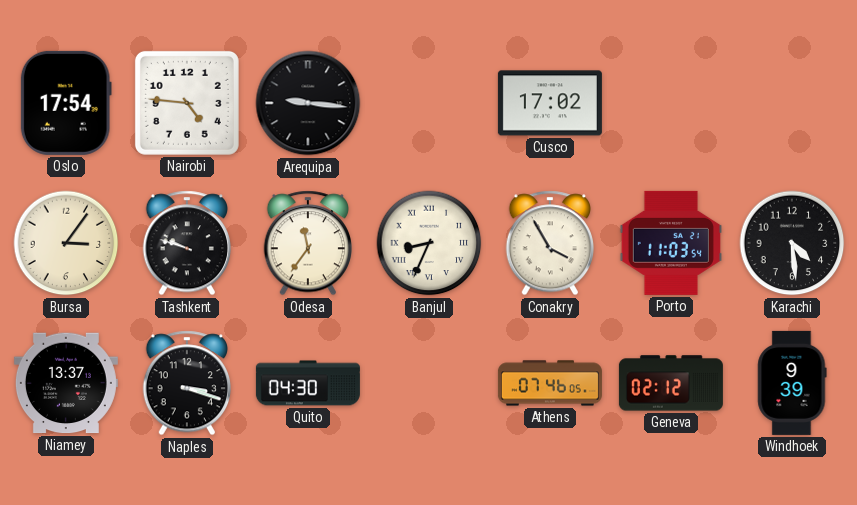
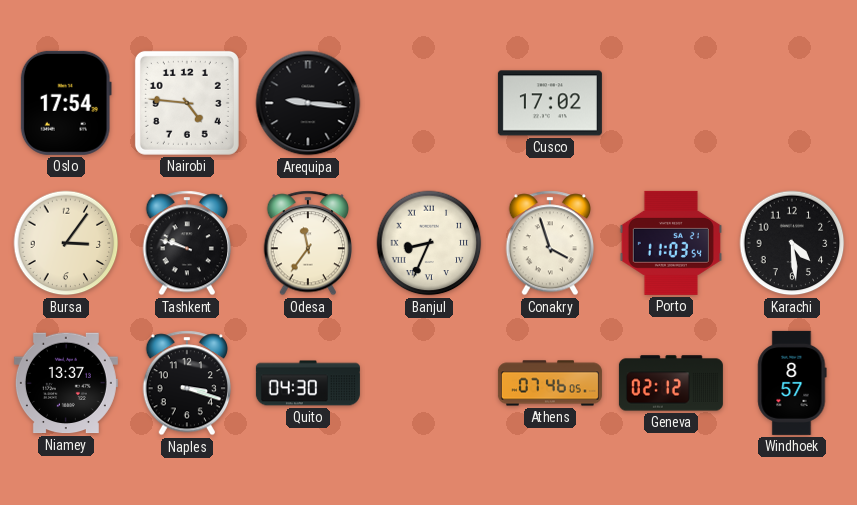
Conakry: 3:55 -> 3:57 (549, 243)
Windhoek: 9:39 -> 8:57 (792, 383)
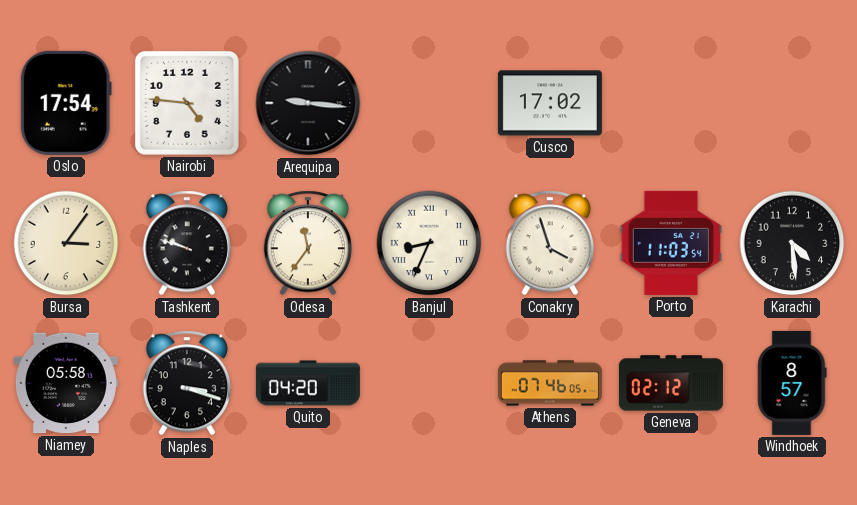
Niamey: 13:37 -> 05:58 (66, 383)
Quito: 04:30 -> 04:20 (308, 383)
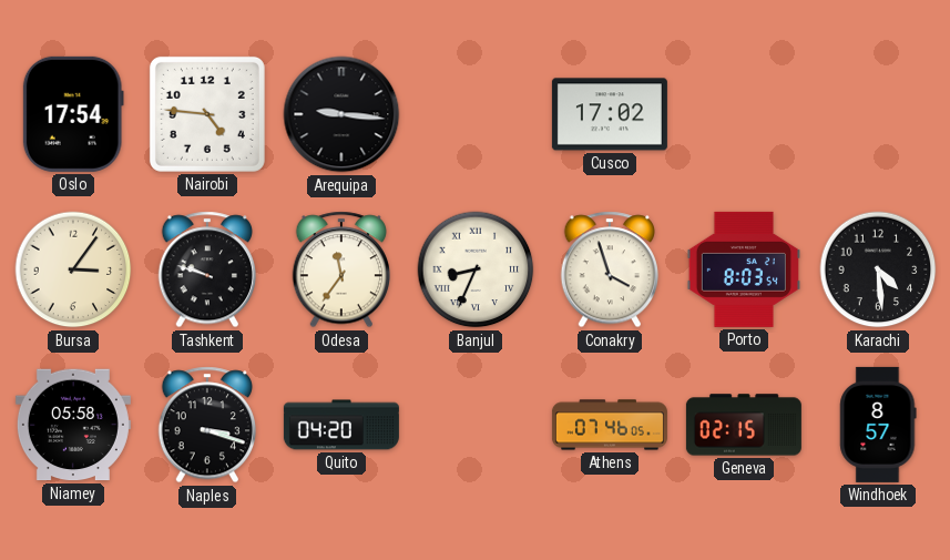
Porto: 11:03 -> 8:03 (744, 269)
Geneva: 02:12 -> 02:15 (744, 425)
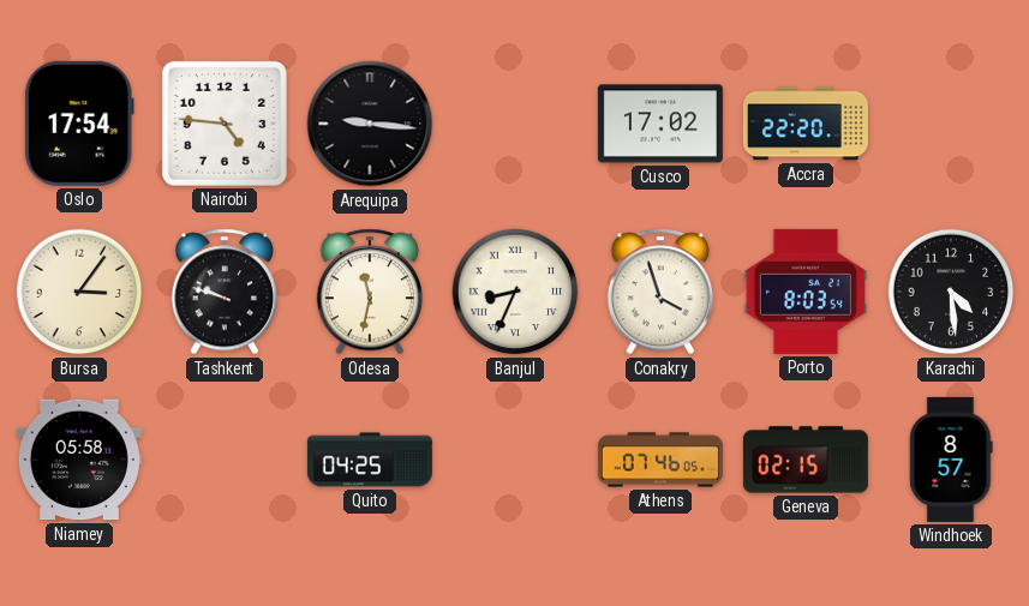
Accra: none -> 22:20 (806, 124)
Odesa: 11:36 -> 11:32 (369, 292)
Naples: 3:18 -> none (206, 425)
Quito: 04:20 -> 04:25 (370, 460)
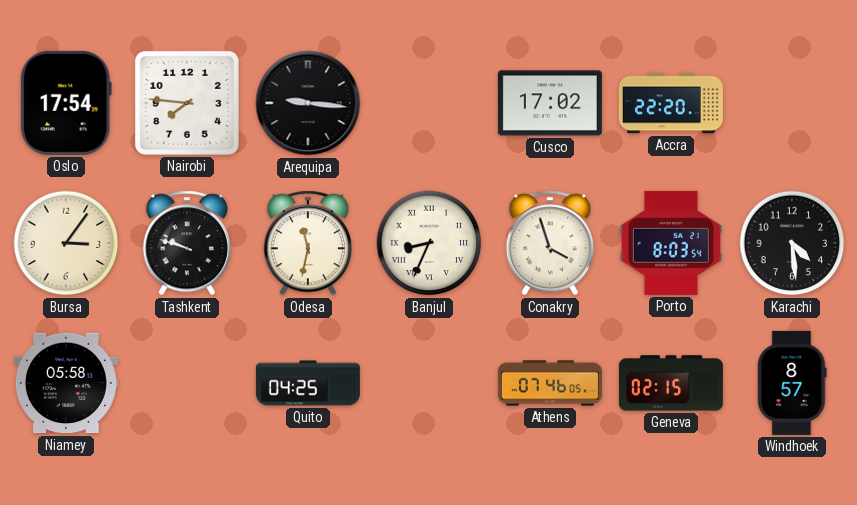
Nairobi: 4:46 -> 7:46 (187, 103)
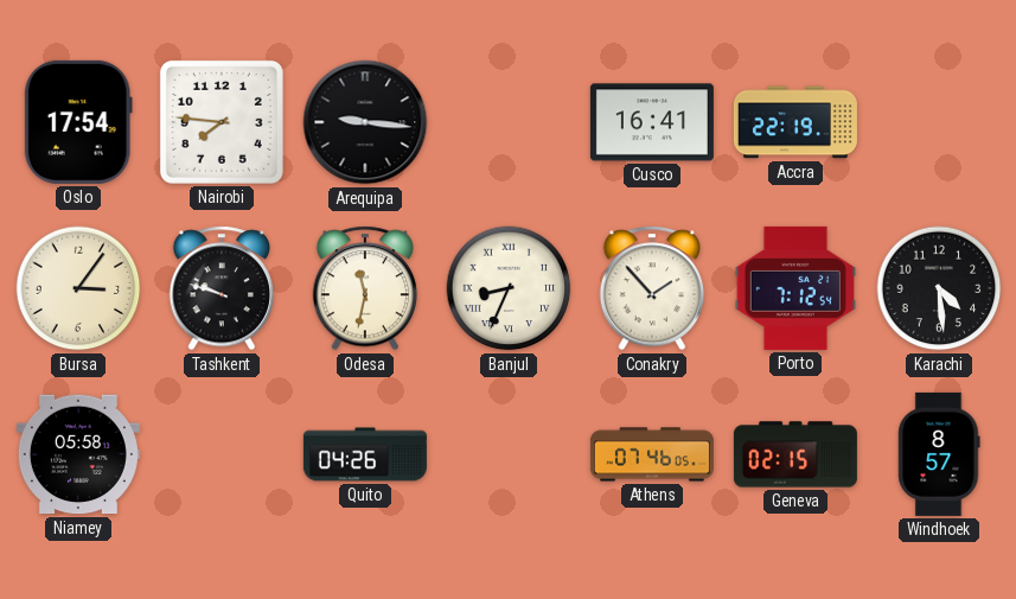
Cusco: 17:02 -> 16:41 (652, 122)
Accra: 22:20 -> 22:19 (795, 122)
Conakry: 3:57 -> 1:53 (651, 288)
Porto: 8:03 -> 7:12 (795, 288)
Quito: 04:25 -> 04:26 (365, 454)
